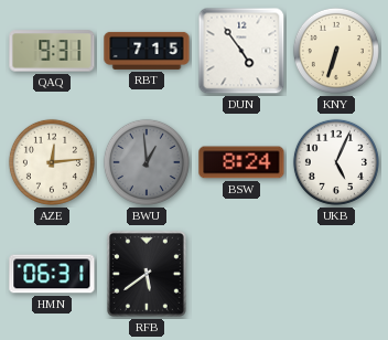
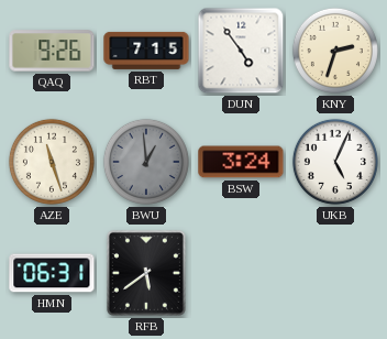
QAQ: 9:31 -> 9:26 (52, 51)
KNY: 6:33 -> 2:33 (335, 51)
AZE: 12:14 -> 11:27 (52, 162)
BSW: 8:24 -> 3:24 (241, 162)
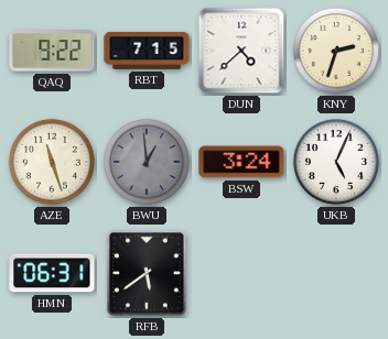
QAQ: 9:26 -> 9:22 (52, 51)
DUN: 4:54 -> 4:38 (241, 51)
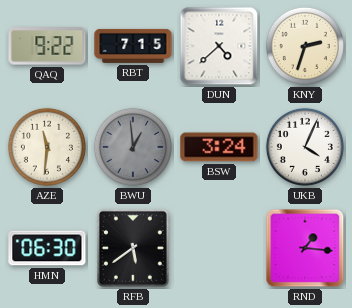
AZE: 11:27 -> 11:31 (47, 147)
UKB: 5:04 -> 4:04 (305, 147)
HMN: 06:31 -> 06:30 (47, 248)
RND: none -> 1:16 (305, 248)
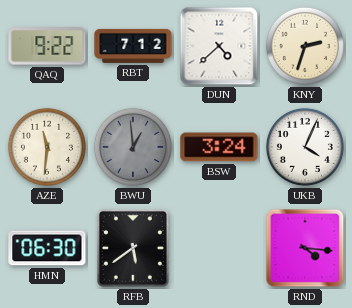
RBT: 7:15 -> 7:12 (133, 46)
RND: 1:16 -> 4:16 (305, 248)
